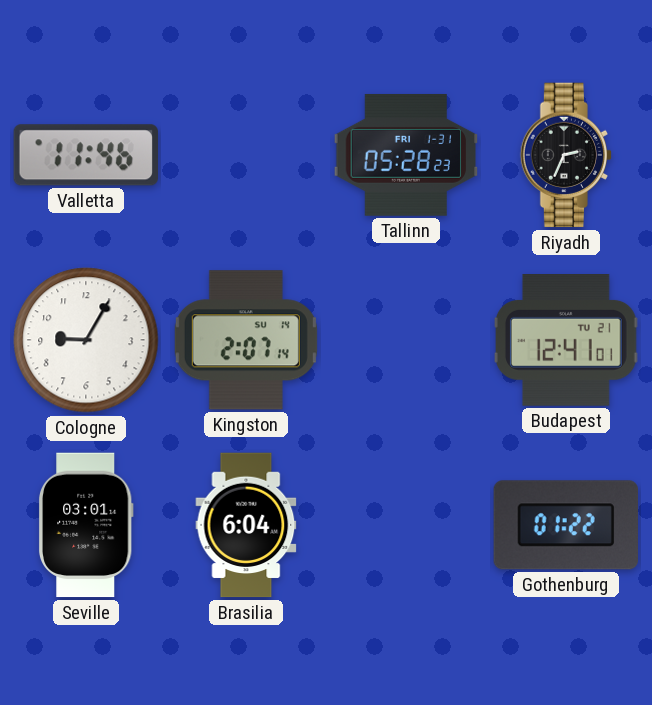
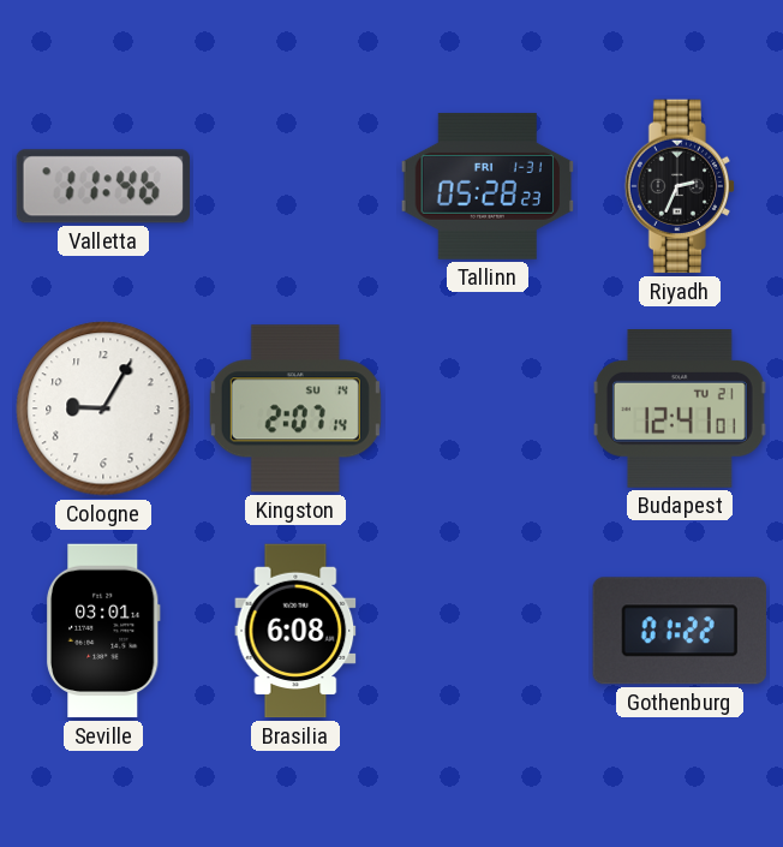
Brasilia: 6:04 -> 6:08 (295, 631)
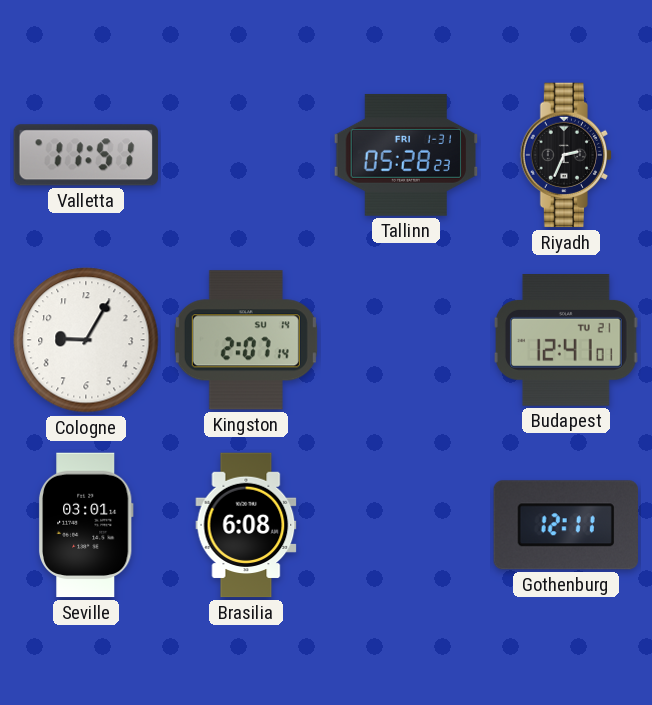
Valletta: 11:46 -> 11:51 (86, 155)
Gothenburg: 01:22 -> 12:11 (566, 525)
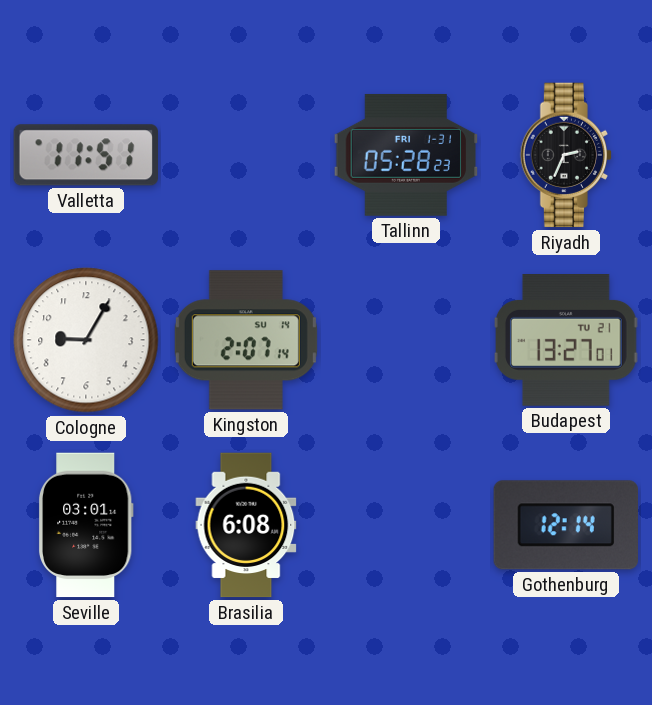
Budapest: 12:41 -> 13:27 (567, 341)
Gothenburg: 12:11 -> 12:14 (566, 525)
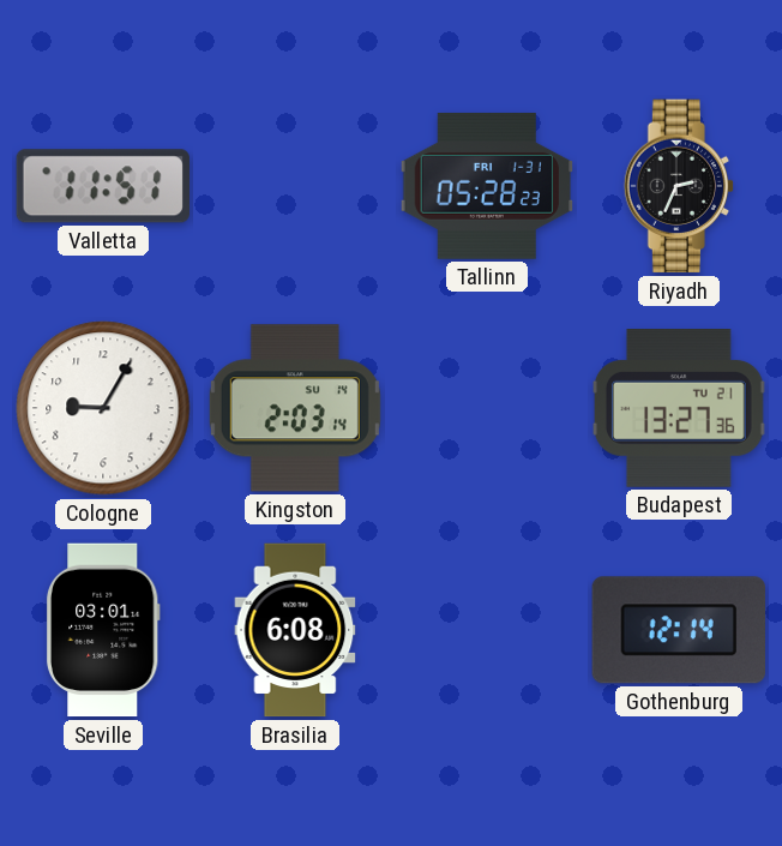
Kingston: 2:07 -> 2:03 (295, 408)
Budapest: 13:27:01 -> 13:27:36 (680, 409)
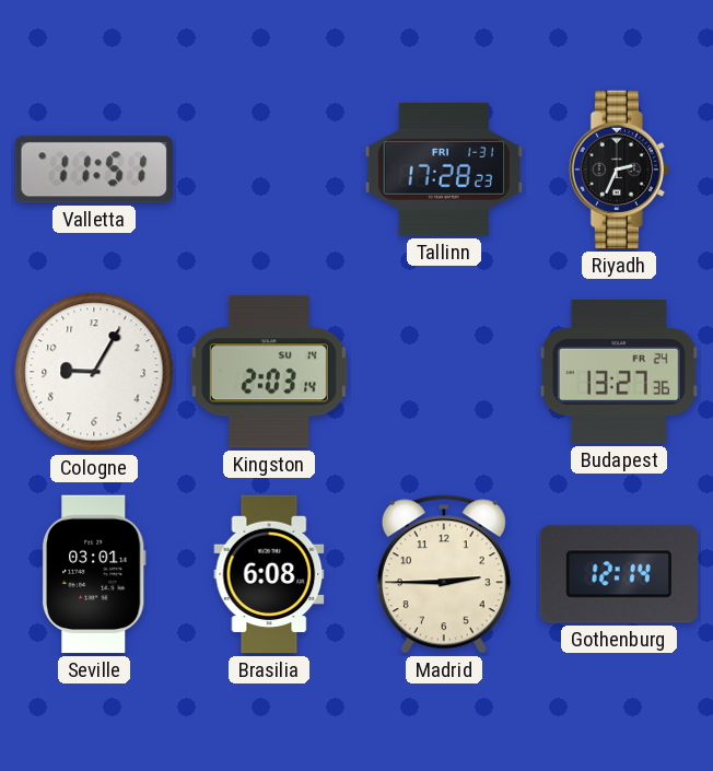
Tallinn: 05:28 -> 17:28 (444, 170)
Budapest date: TU 21 -> FR 24 (620, 373)
Madrid: none -> 2:45 (444, 574)
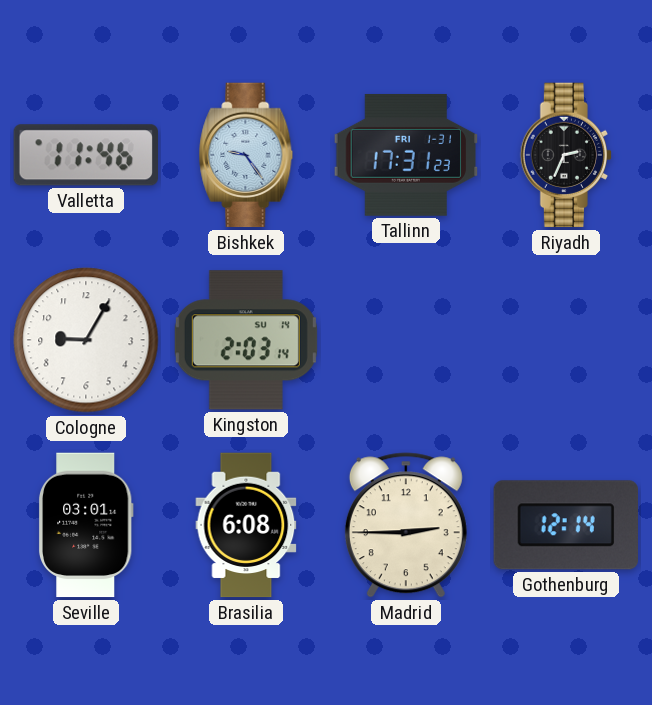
Valletta: 11:51 -> 11:46 (86, 155)
Bishkek: none -> 9:24 (246, 155)
Tallinn: 17:28 -> 17:31 (406, 155)
Budapest: 13:27 -> none (620, 373)
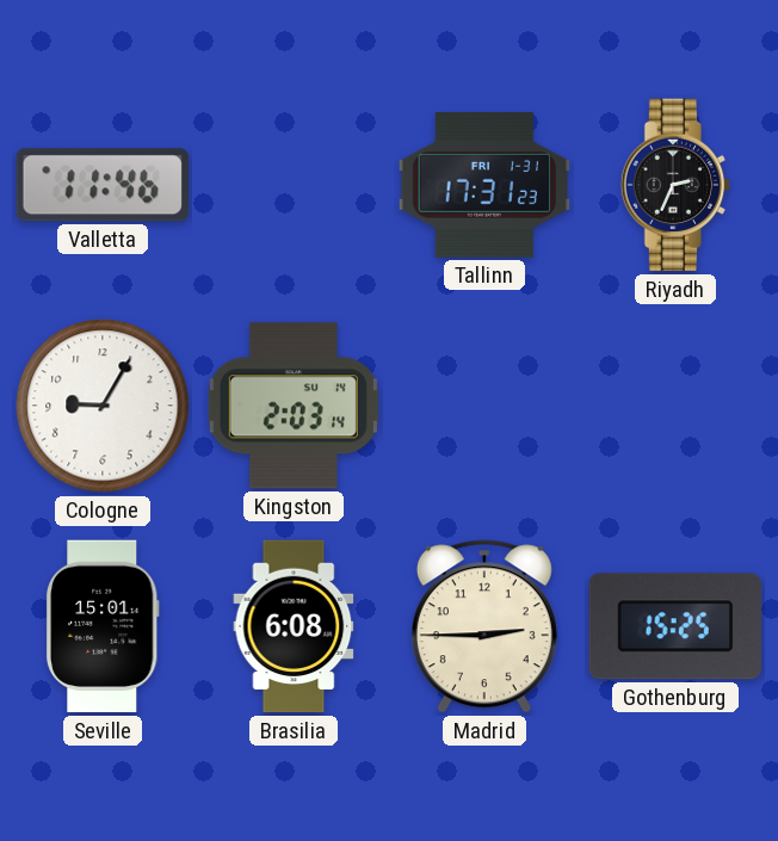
Bishkek: 9:24 -> none (246, 155)
Seville: 03:01 -> 15:01 (103, 626)
Gothenburg: 12:14 -> 15:25 (675, 626)
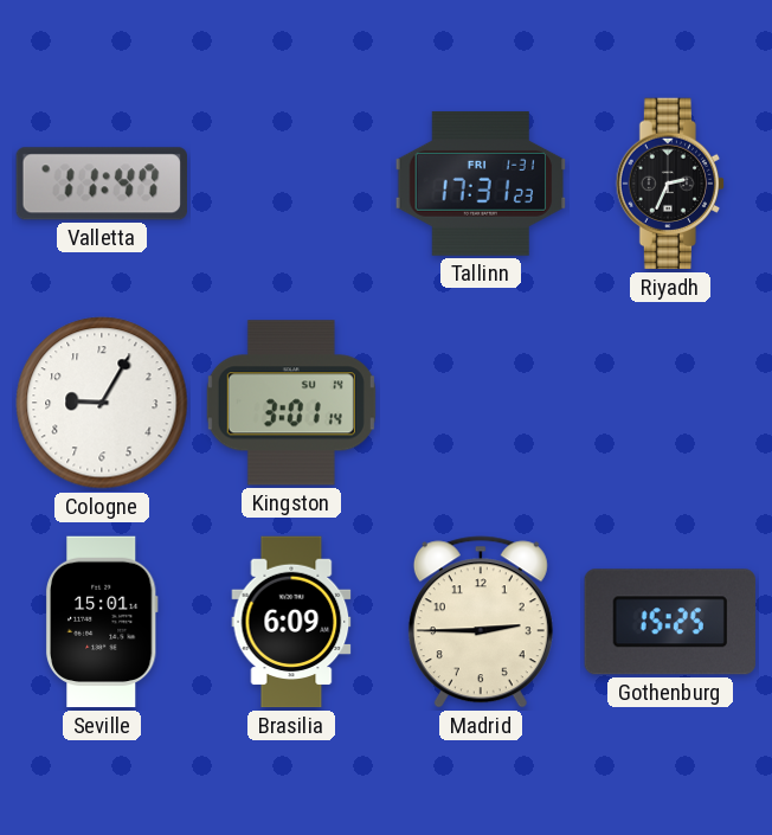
Valletta: 11:46 -> 11:47 (102, 184)
Kingston: 2:03 -> 3:01 (291, 403)
Brasilia: 6:08 -> 6:09 (291, 622)
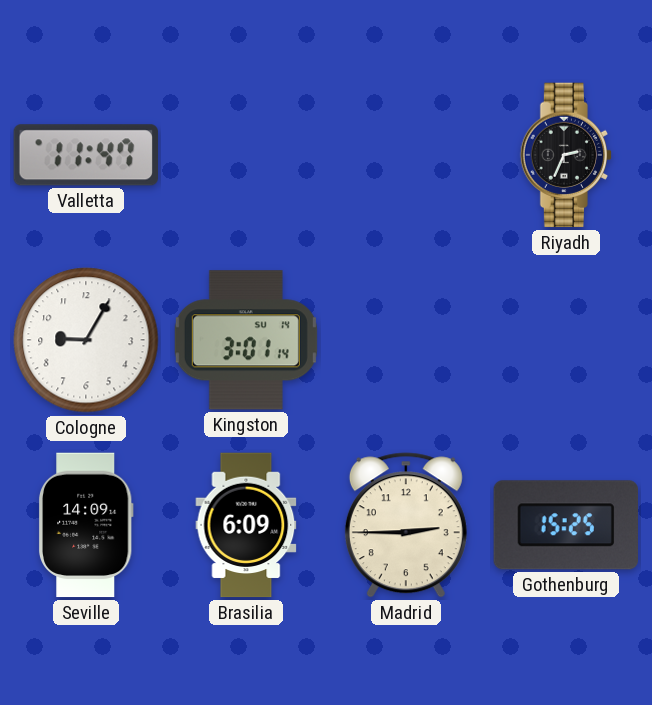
Tallinn: 17:31 -> none (481, 184)
Seville: 15:01 -> 14:09 (86, 525)
